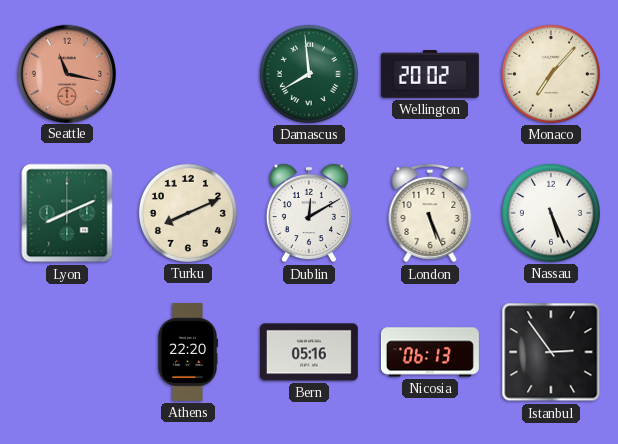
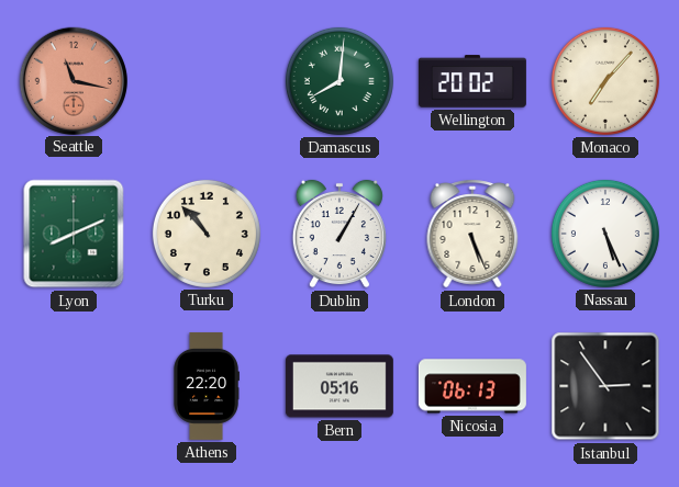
Damascus: 7:59 -> 8:01 (340, 81)
Turku: 8:11 -> 10:53 (207, 234)
Dublin: 12:10 -> 1:05 (340, 234)
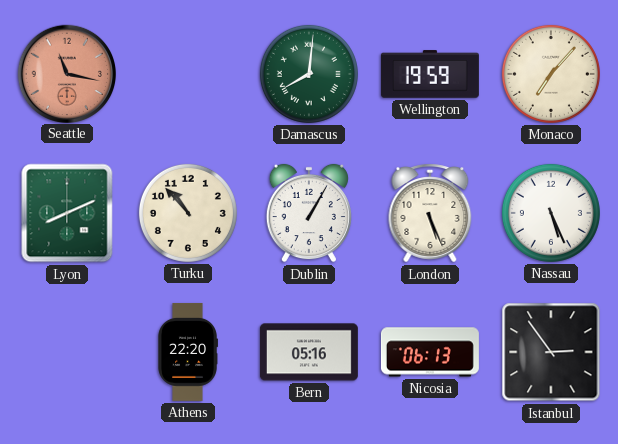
Wellington: 20:02 -> 19:59 (430, 74)
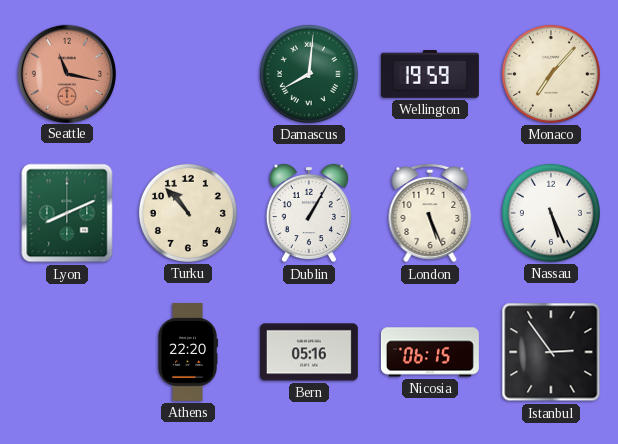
Nicosia: 06:13 -> 06:15 (430, 352)
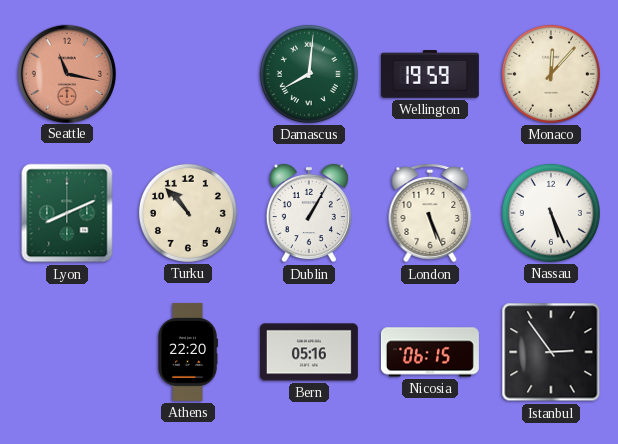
Monaco: 7:07 -> 12:07 (551, 74)
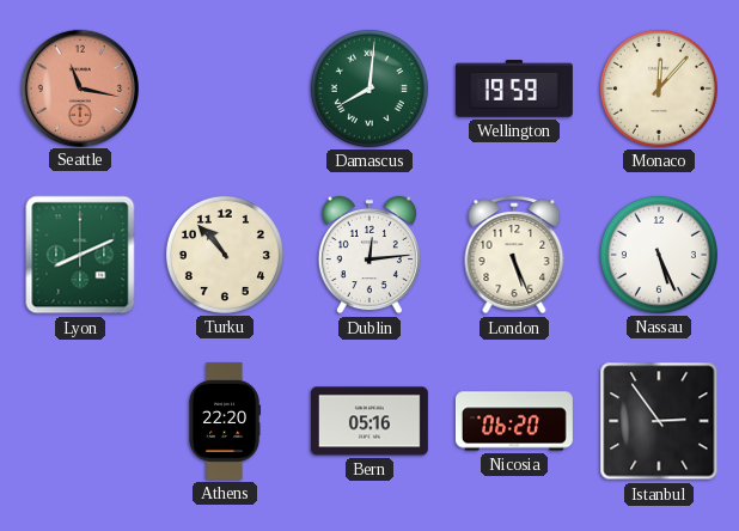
Dublin: 1:05 -> 12:14 (369, 255)
Nicosia: 06:15 -> 06:20 (514, 421)
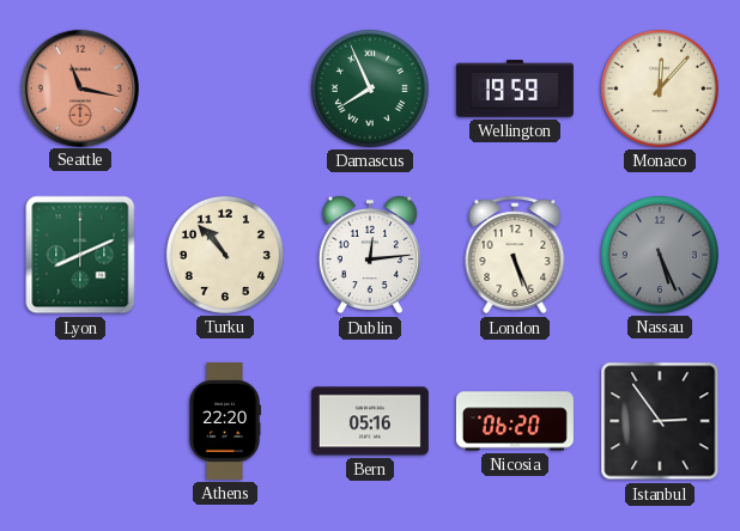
Damascus: 8:01 -> 7:56 (370, 89)
Nassau dial: white -> grey (660, 255)
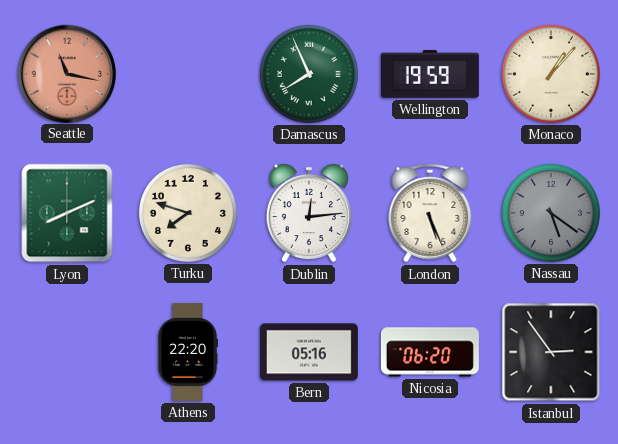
Monaco: 12:07 -> 1:07 (551, 74)
Turku: 10:53 -> 7:48 (188, 213)
Nassau: 5:26 -> 5:21 (551, 213)
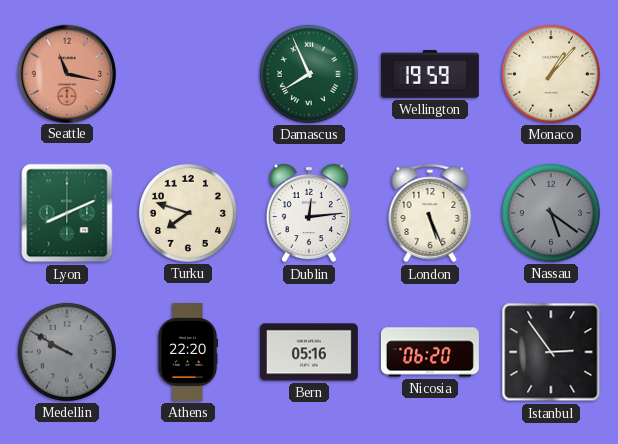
Medellin: none -> 9:50 (67, 352)
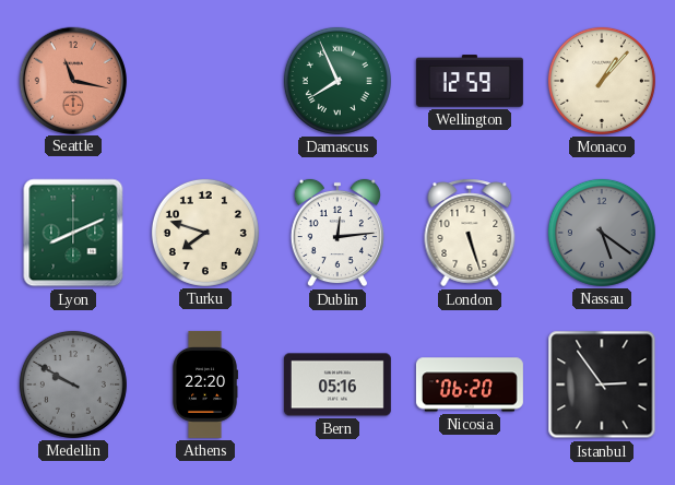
Wellington: 19:59 -> 12:59 (470, 81)
London: 5:26 -> 5:27 (470, 233)
